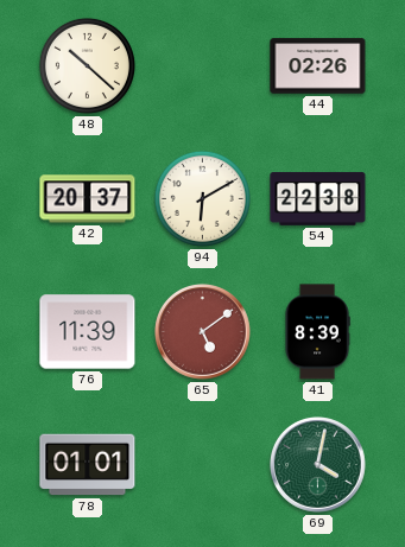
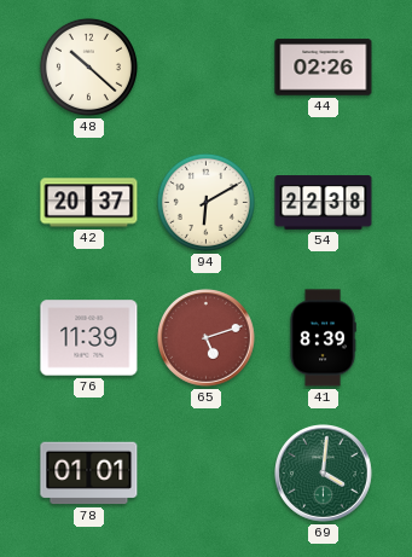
65: 5:09 -> 5:12 (207, 338)
69: 4:02 -> 4:01 (324, 474)
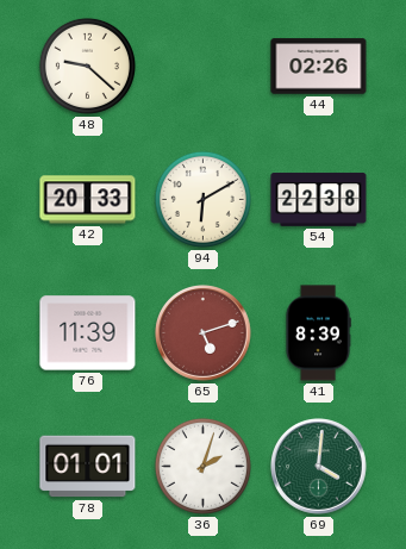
48: 10:22 -> 9:22 (87, 65)
42: 20:37 -> 20:33 (88, 200)
36: none -> 2:03 (202, 466)
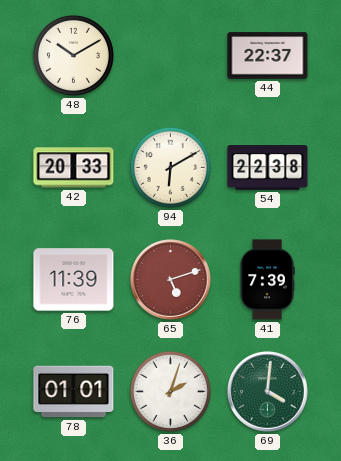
48: 9:22 -> 10:10 (73, 55)
44: 02:26 -> 22:37 (268, 56)
41: 8:39 -> 7:39 (267, 280)
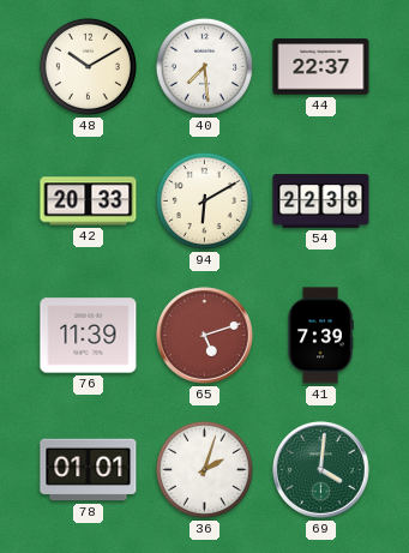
40: none -> 7:29 (204, 66)
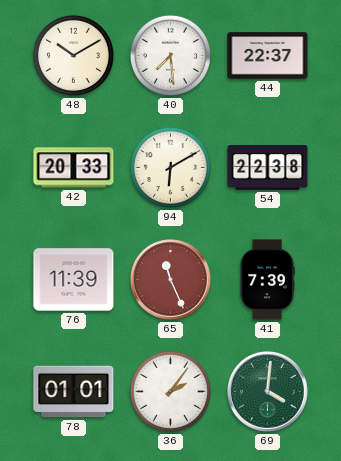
65: 5:12 -> 11:26 (171, 280)
36: 2:03 -> 2:06 (170, 391)
